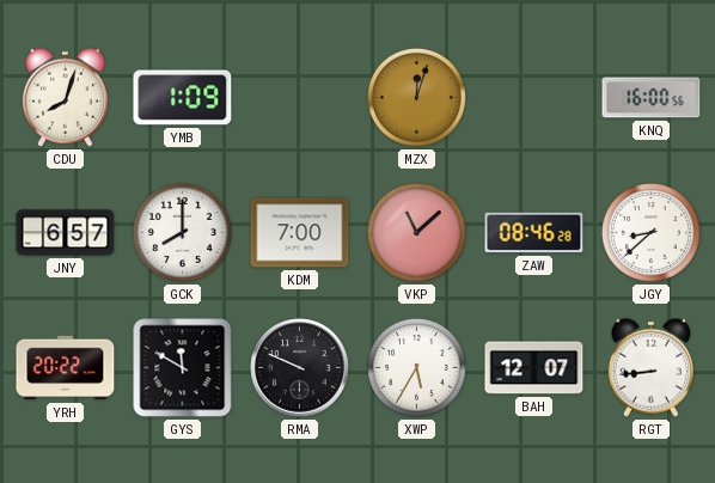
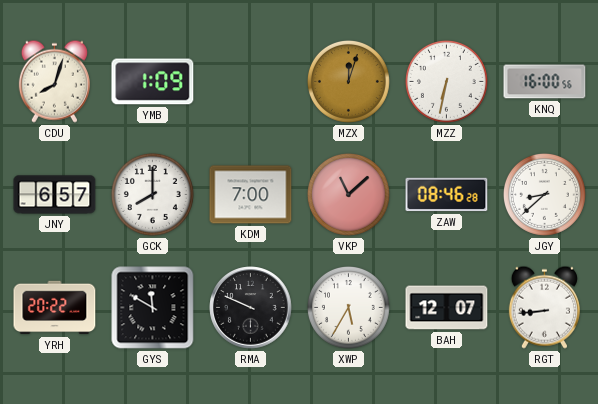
MZZ: none -> 6:32 (446, 81)
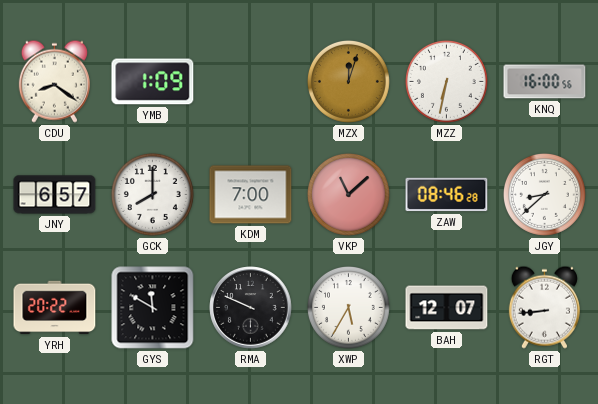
CDU: 8:03 -> 8:21 (54, 81)
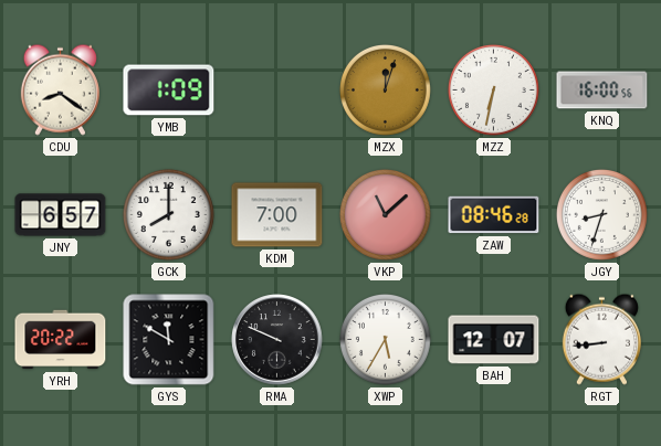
JGY: 8:38 -> 8:33 (601, 214)
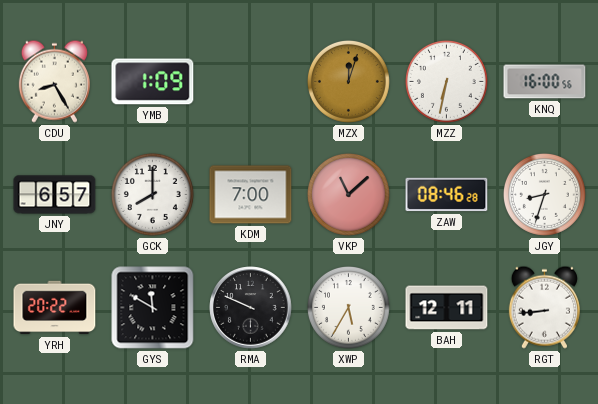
CDU: 8:21 -> 8:25 (54, 81)
BAH: 12:07 -> 12:11 (447, 308)
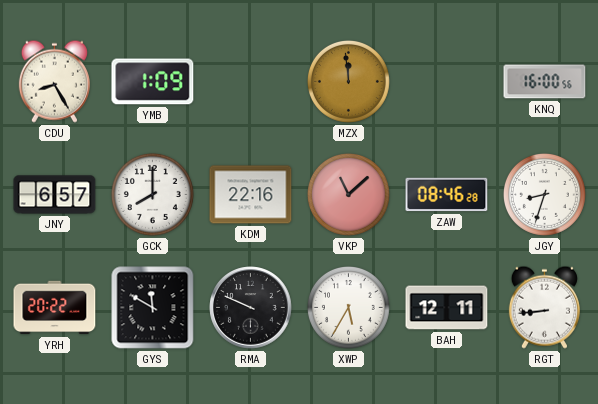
MZX: 12:03 -> 11:59 (348, 81)
MZZ: 6:32 -> none (446, 81)
KDM: 7:00 -> 22:16 (251, 195)
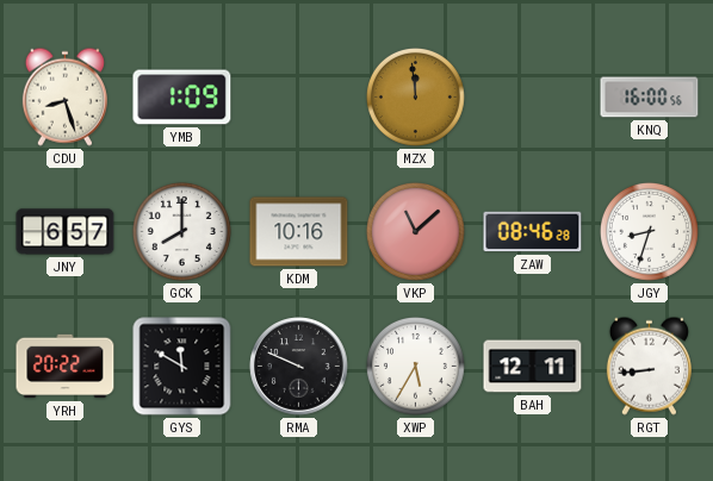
CDU: 8:25 -> 8:27 (64, 96)
KDM: 22:16 -> 10:16 (299, 232)
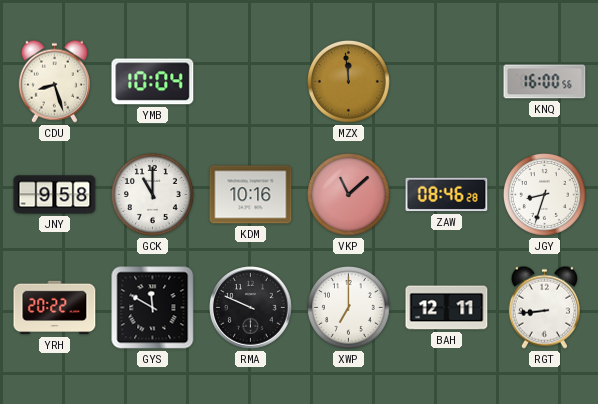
YMB: 1:09 -> 10:04 (153, 82)
JNY: 6:57 -> 9:58 (55, 195)
GCK: 8:00 -> 11:00 (152, 194)
XWP: 5:35 -> 7:00 (348, 307)
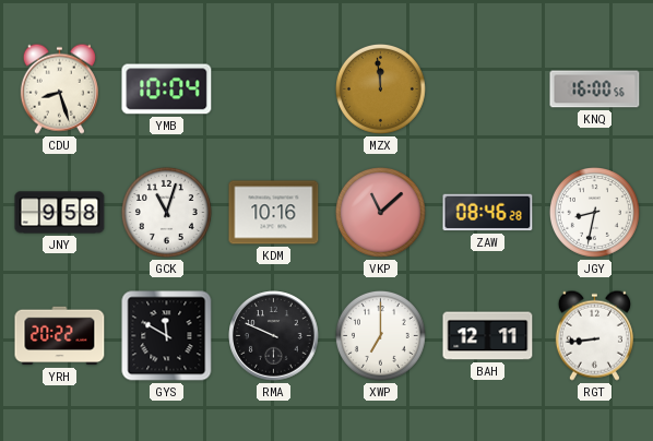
GCK: 11:00 -> 11:03 (166, 212)
JGY: 8:33 -> 8:32 (594, 212)
